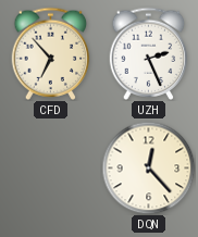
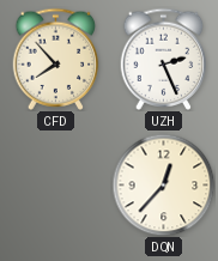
CFD: 6:53 -> 7:53 (56, 59)
DQN: 12:23 -> 12:37 (163, 184)
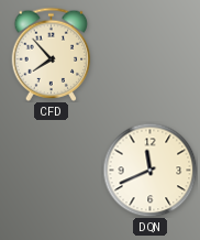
UZH: 2:26 -> none (164, 59)
DQN: 12:37 -> 11:41 (149, 170)
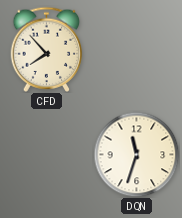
DQN: 11:41 -> 11:33 (136, 154)
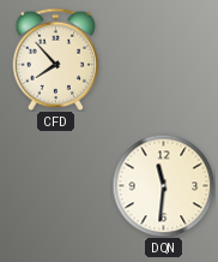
DQN: 11:33 -> 11:31 (163, 185)
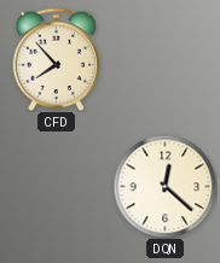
DQN: 11:31 -> 12:22 (164, 186)
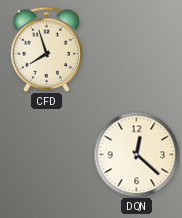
CFD: 7:53 -> 7:57 (47, 49)
